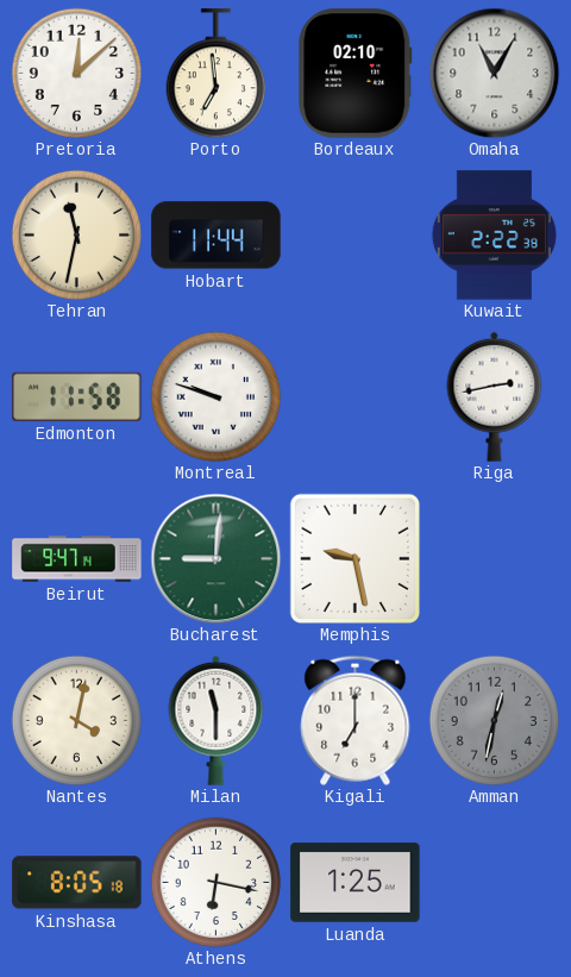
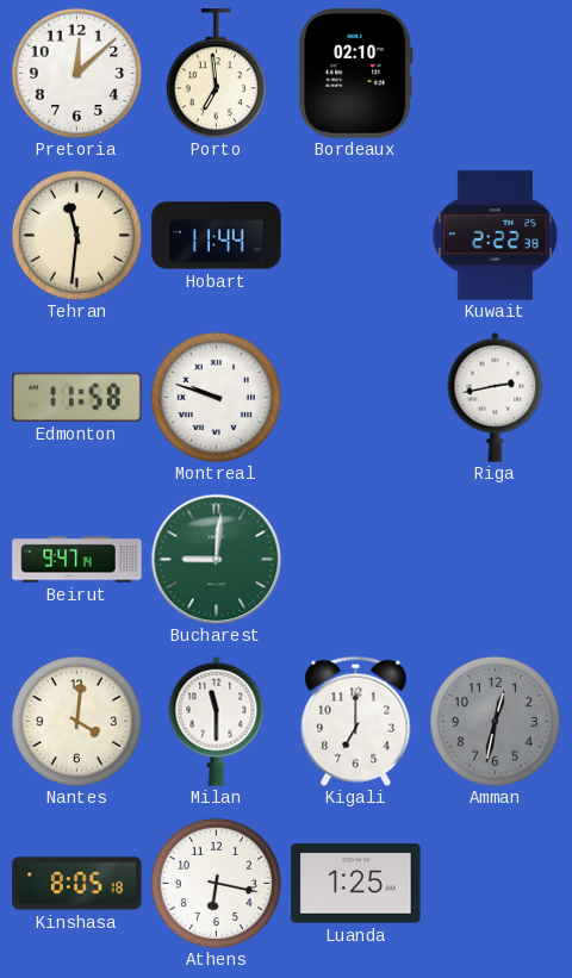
Omaha: 11:05 -> none (494, 73)
Tehran: 11:32 -> 11:31 (76, 235)
Memphis: 9:28 -> none (354, 558)
Nantes: 4:02 -> 4:01 (76, 721)
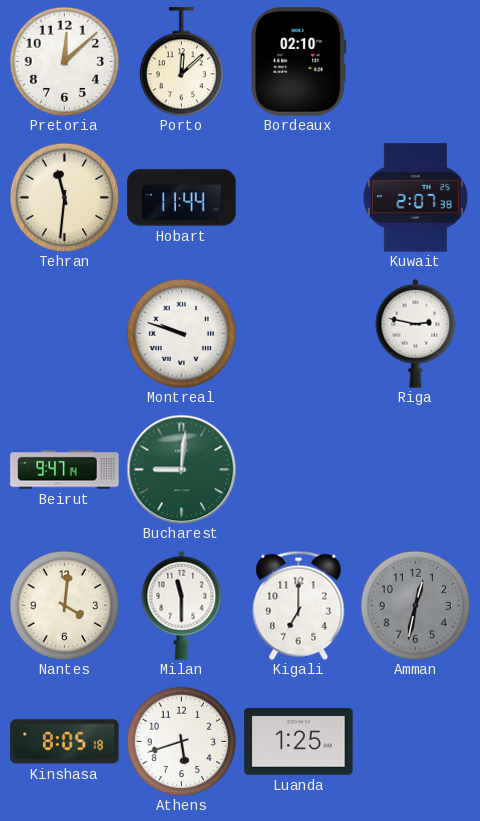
Porto: 6:59 -> 12:08 (181, 62)
Kuwait: 2:22 -> 2:07 (415, 198)
Edmonton: 11:58 -> none (77, 397)
Riga: 2:43 -> 2:47 (416, 333)
Athens: 6:17 -> 5:42 (181, 741)
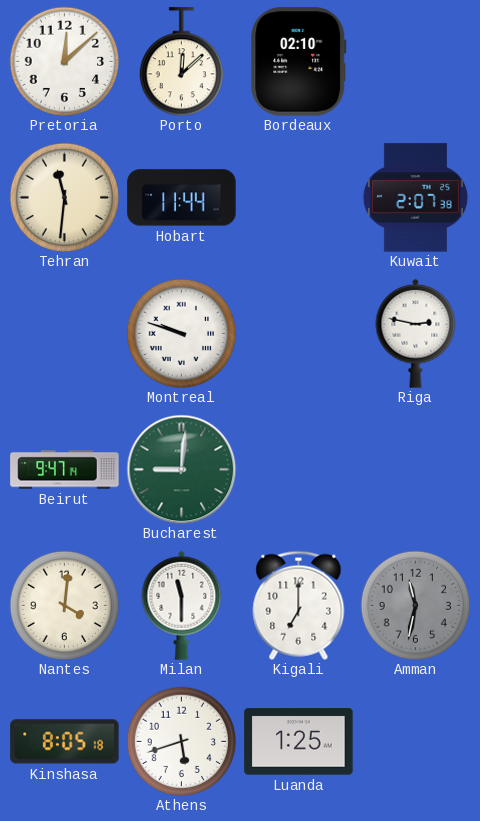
Amman: 12:32 -> 11:32 (415, 605)
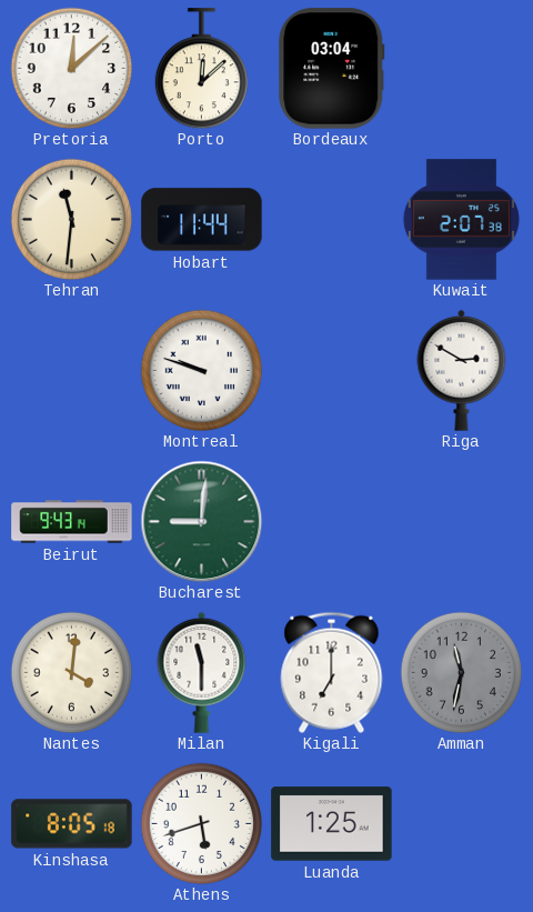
Bordeaux: 02:10 -> 03:04 (332, 69)
Riga: 2:47 -> 2:50 (462, 370)
Beirut: 9:47 -> 9:43 (72, 522)
